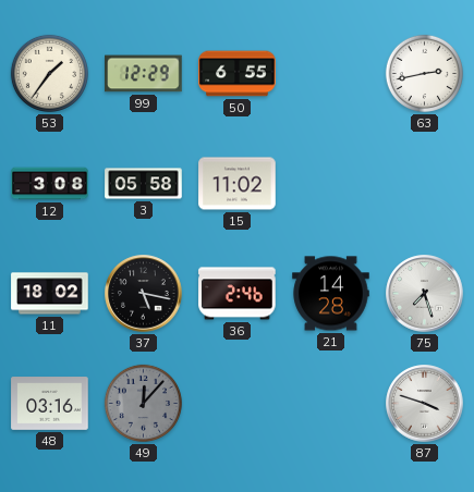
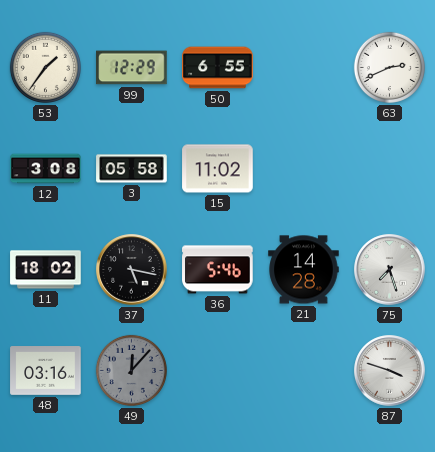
63: 2:43 -> 2:41 (389, 67)
36: 2:46 -> 5:46 (218, 270)
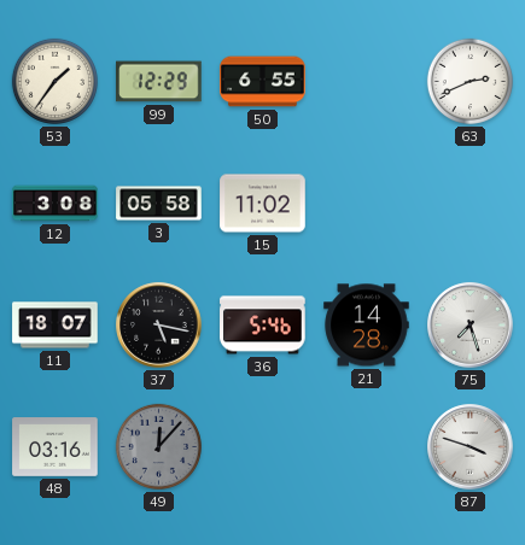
11: 18:02 -> 18:07 (56, 326)
